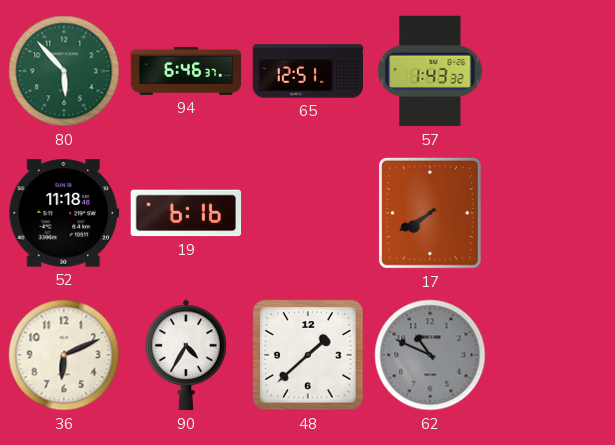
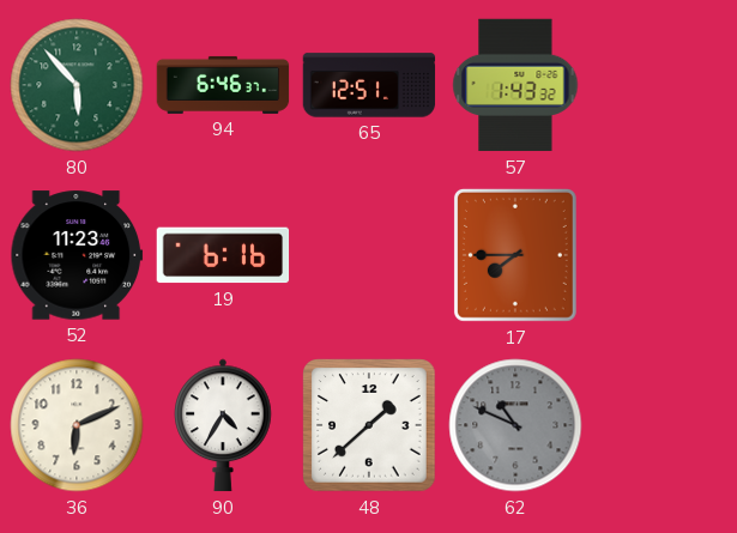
52: 11:18 -> 11:23 (77, 255)
17: 7:40 -> 7:45 (515, 255)
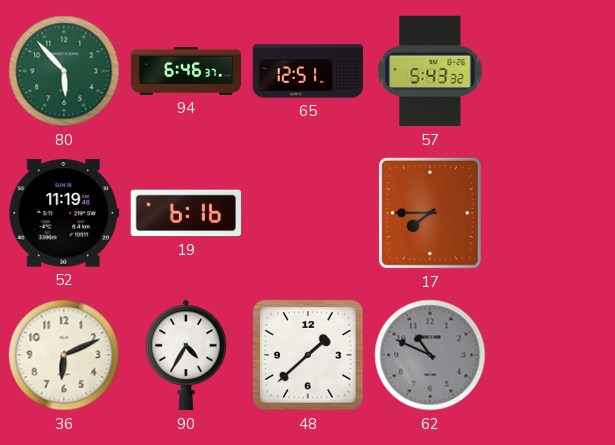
57: 1:43 -> 5:43 (430, 71)
52: 11:23 -> 11:19 (64, 213)
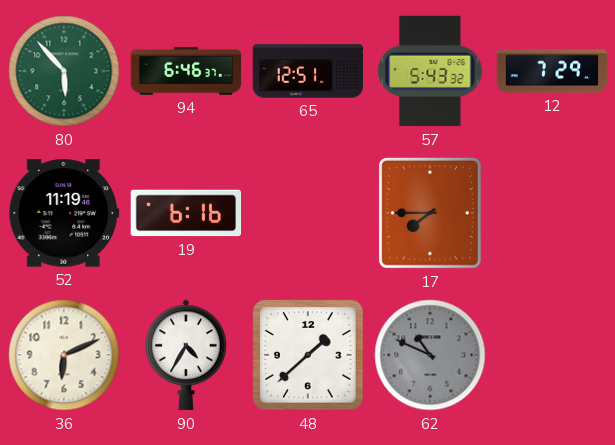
12: none -> 7:29 (552, 71)
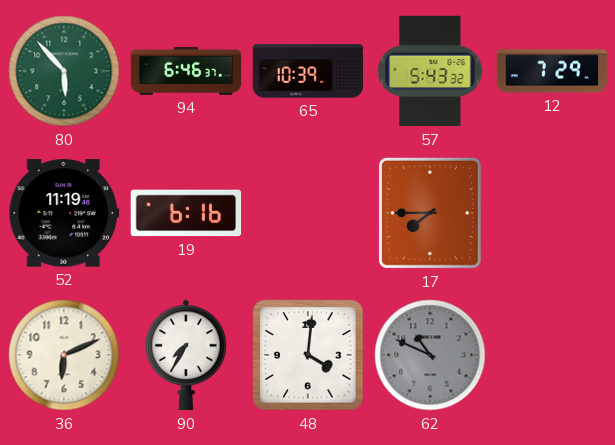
65: 12:51 -> 10:39 (308, 71)
90: 4:35 -> 7:35 (186, 355)
48: 1:38 -> 4:01 (308, 355)
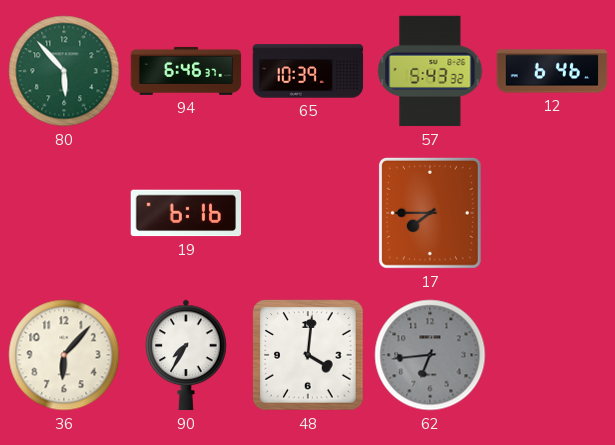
12: 7:29 -> 6:46 (552, 71)
52: 11:19 -> none (64, 213)
36: 6:11 -> 6:07 (64, 355)
62: 10:49 -> 6:44 (430, 355)
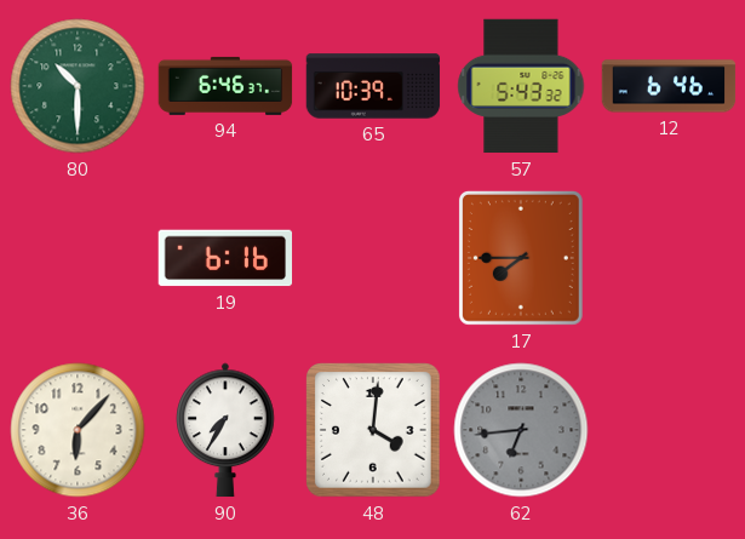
80: 5:53 -> 10:30 (78, 86)
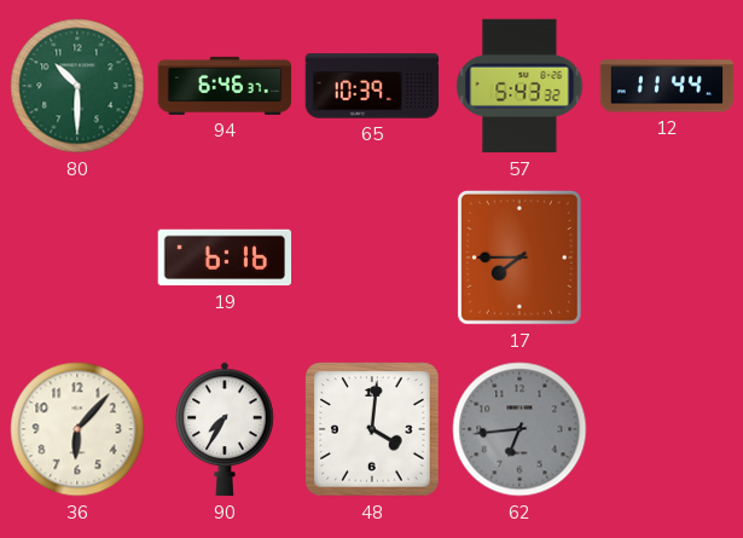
12: 6:46 -> 11:44 (667, 86)
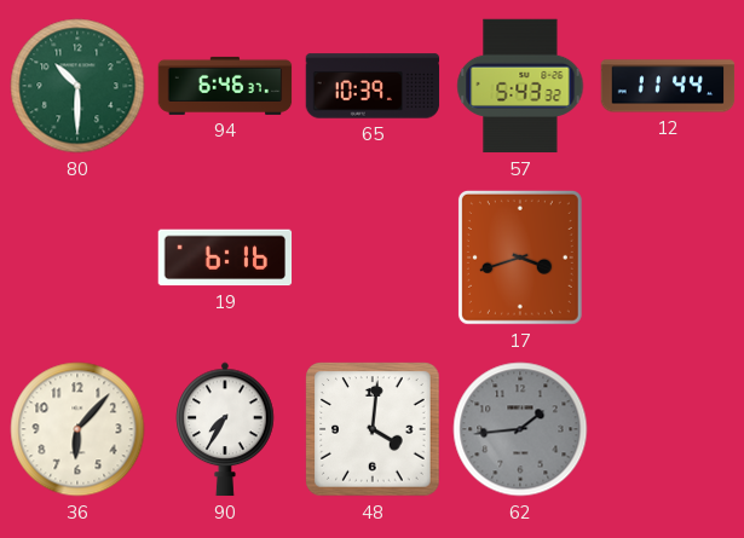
17: 7:45 -> 3:42 (520, 258)
62: 6:44 -> 1:44 (520, 429)
